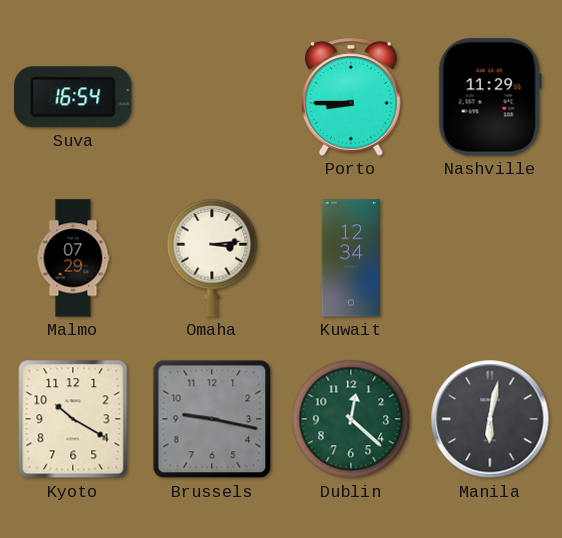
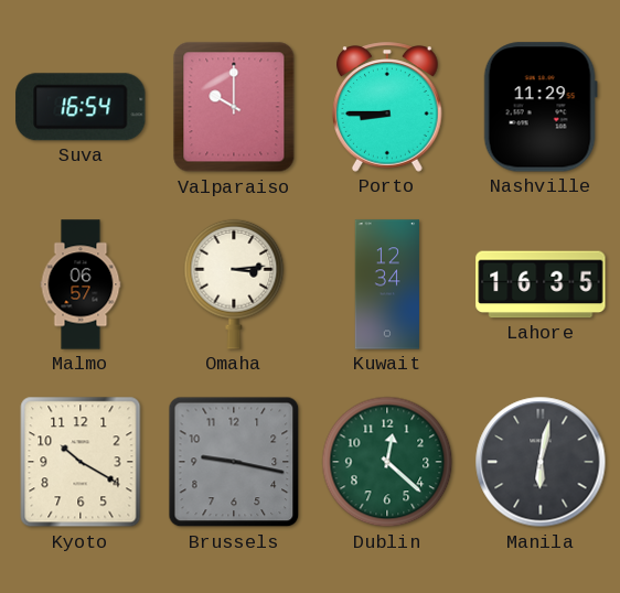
Valparaiso: none -> 10:00 (234, 107)
Malmo: 07:29 -> 06:57 (81, 284)
Lahore: none -> 16:35 (541, 284)
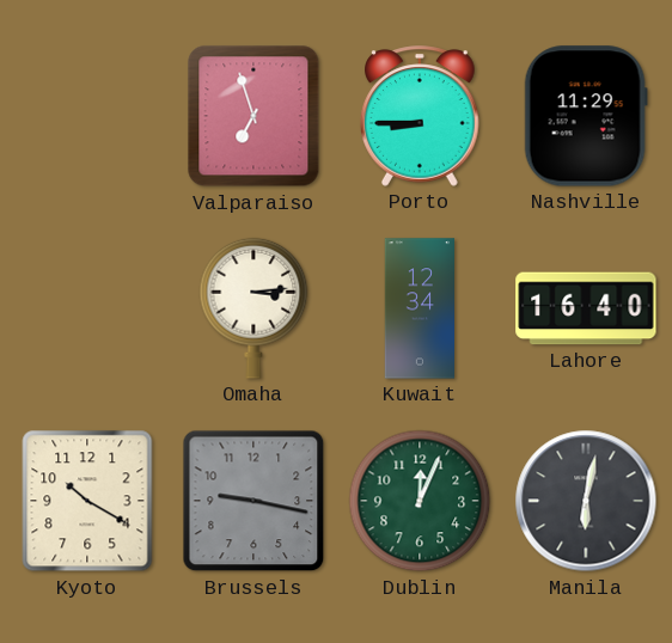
Suva: 16:54 -> none (81, 107)
Valparaiso: 10:00 -> 6:57 (253, 116)
Malmo: 06:57 -> none (81, 284)
Lahore: 16:35 -> 16:40 (586, 308)
Dublin: 12:22 -> 12:04 (420, 501)
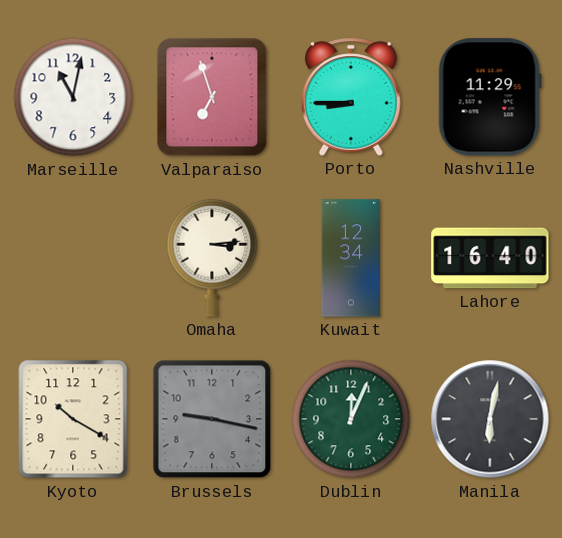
Marseille: none -> 11:02 (73, 97)
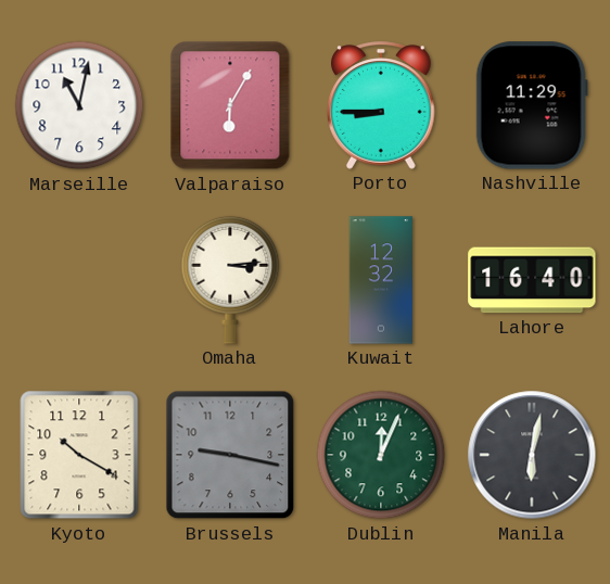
Valparaiso: 6:57 -> 6:05 (230, 105)
Kuwait: 12:34 -> 12:32 (380, 280)
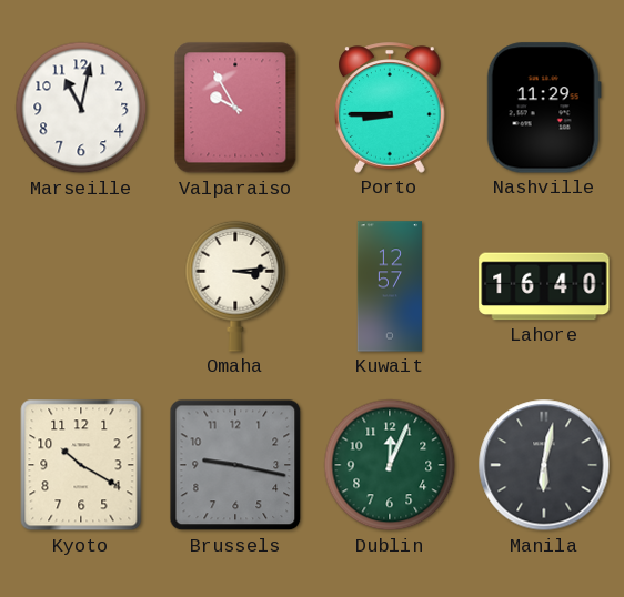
Valparaiso: 6:05 -> 9:55 (235, 108)
Kuwait: 12:32 -> 12:57 (389, 286)
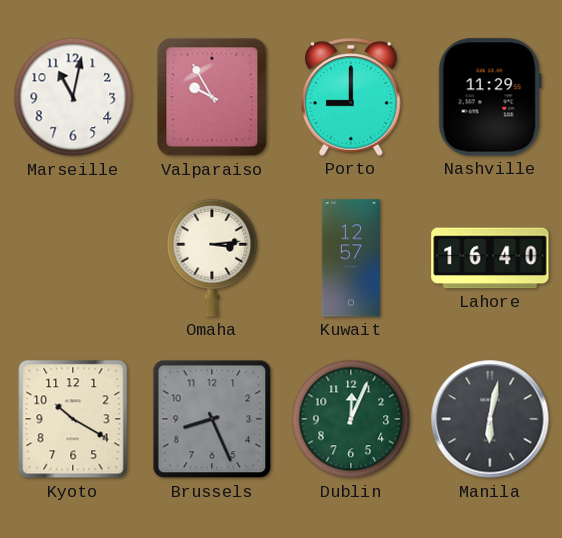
Porto: 8:45 -> 9:00 (351, 97)
Brussels: 9:17 -> 8:26 (212, 419)
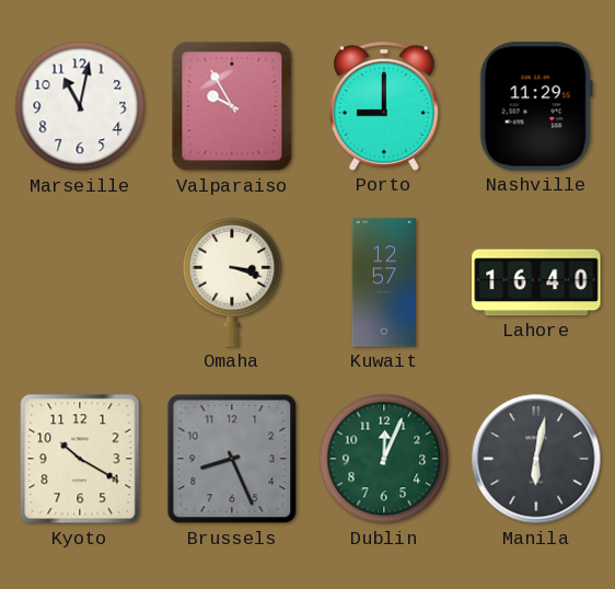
Omaha: 3:14 -> 3:18 (232, 282)
